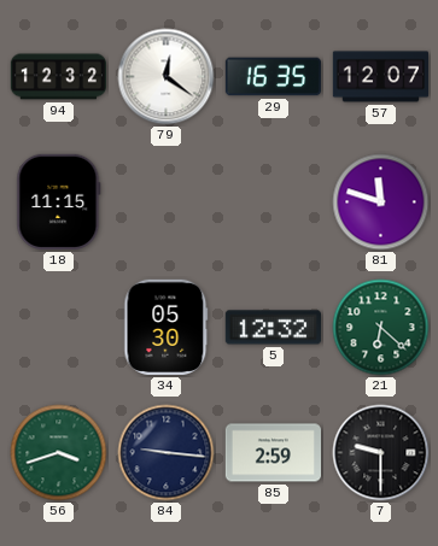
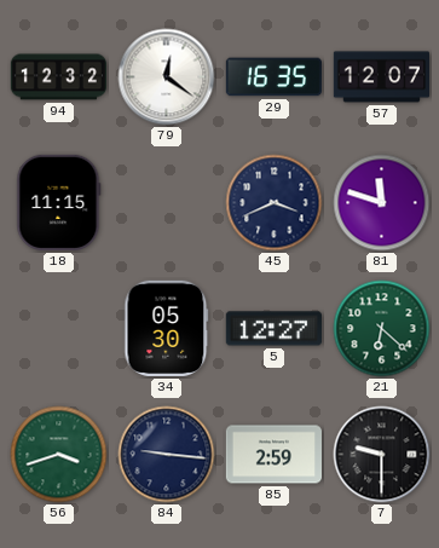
45: none -> 3:41 (275, 203)
5: 12:32 -> 12:27 (273, 329)
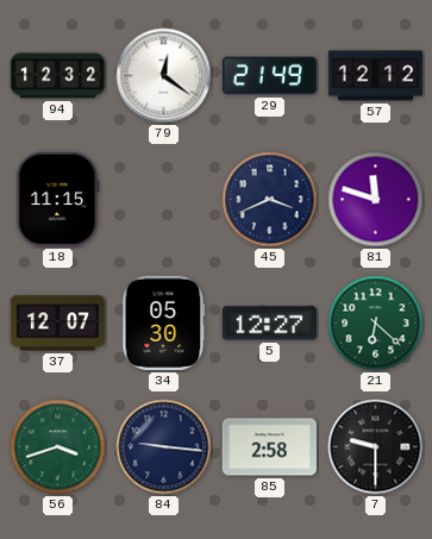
29: 16:35 -> 21:49 (269, 76)
57: 12:07 -> 12:12 (375, 76)
37: none -> 12:07 (57, 324)
85: 2:59 -> 2:58 (269, 447)
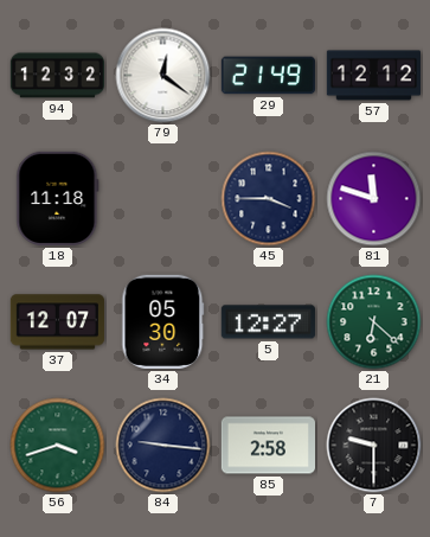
18: 11:15 -> 11:18 (58, 198)
45: 3:41 -> 3:45 (269, 199)
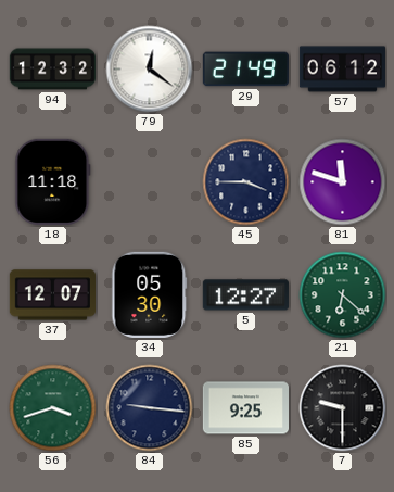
57: 12:12 -> 06:12 (342, 70)
85: 2:58 -> 9:25 (245, 408)
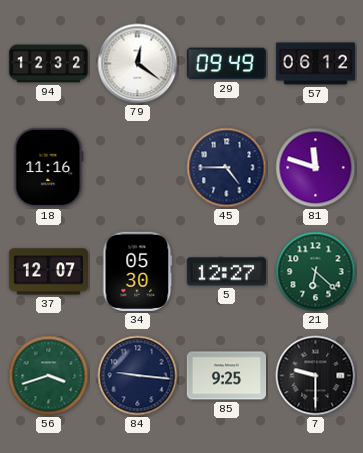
29: 21:49 -> 09:49 (226, 64)
18: 11:18 -> 11:16 (49, 167)
45: 3:45 -> 4:45 (227, 168)
